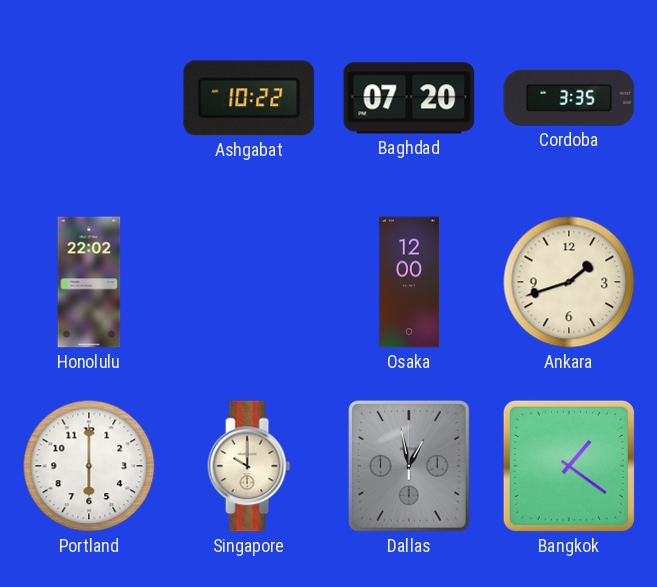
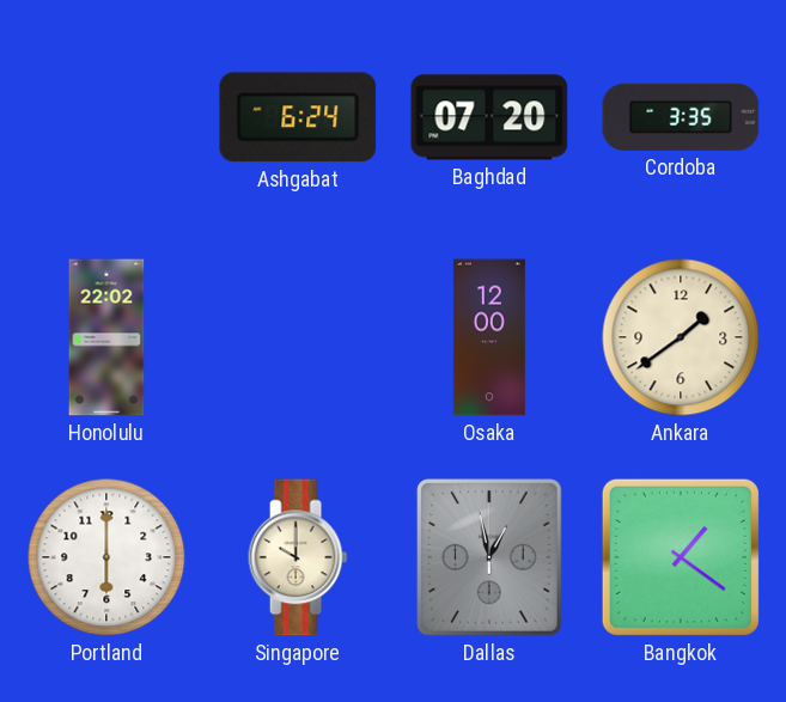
Ashgabat: 10:22 -> 6:24 (298, 117)
Ankara: 1:42 -> 1:39 (681, 337)
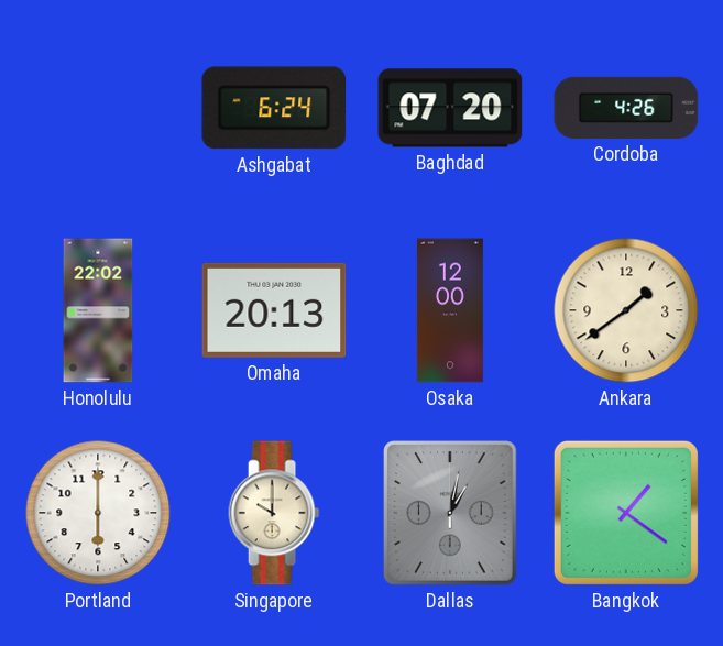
Cordoba: 3:35 -> 4:26 (626, 108)
Omaha: none -> 20:13 (274, 310)
Dallas: 12:58 -> 1:02 (451, 513)
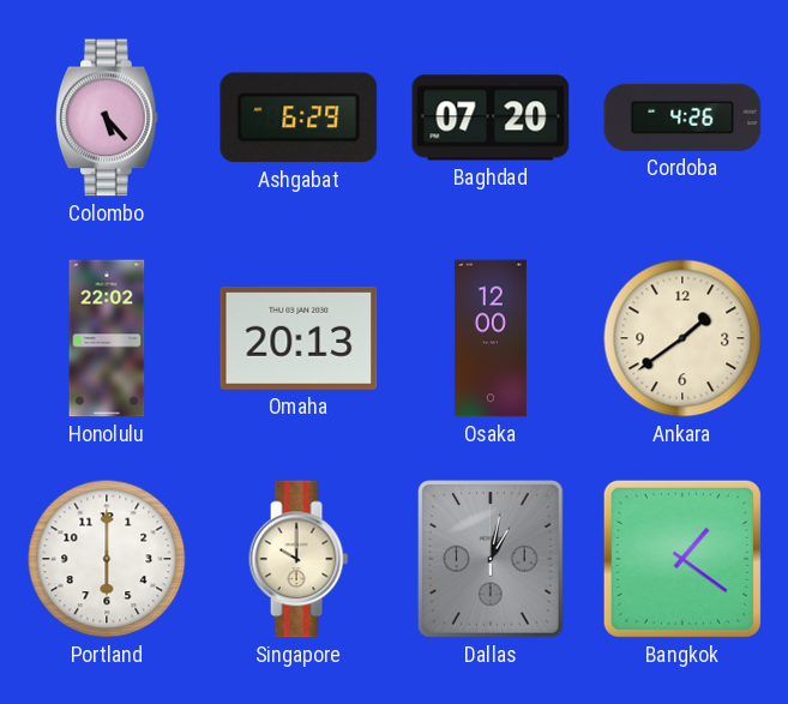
Colombo: none -> 5:23 (108, 118)
Ashgabat: 6:24 -> 6:29 (299, 118)
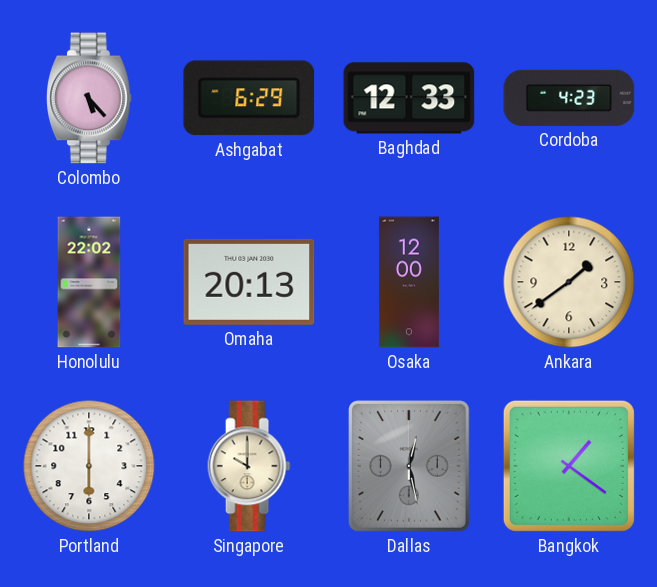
Baghdad: 07:20 -> 12:33 (409, 98)
Cordoba: 4:26 -> 4:23 (569, 98)
Dallas: 1:02 -> 12:28 (410, 466)
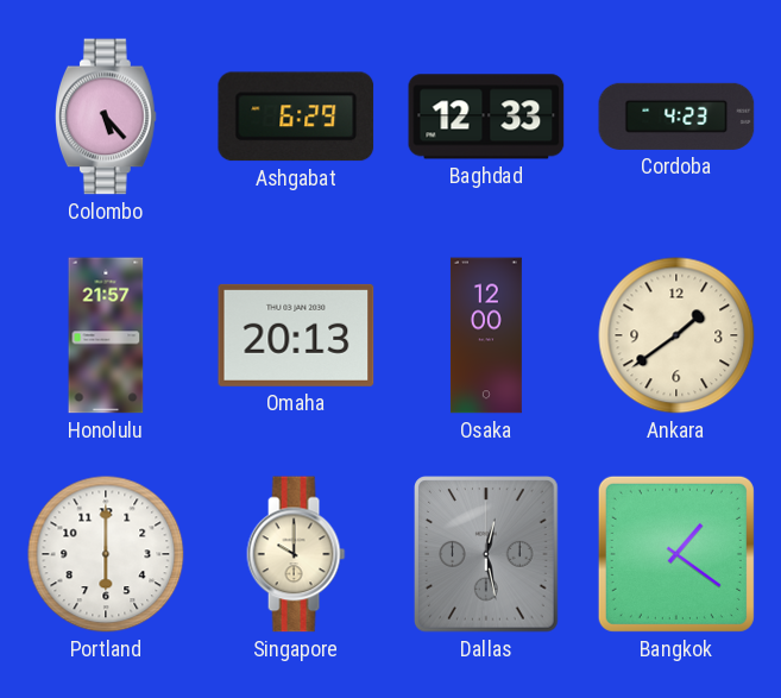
Honolulu: 22:02 -> 21:57 (106, 335)
